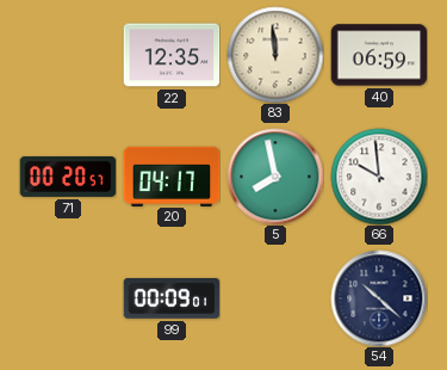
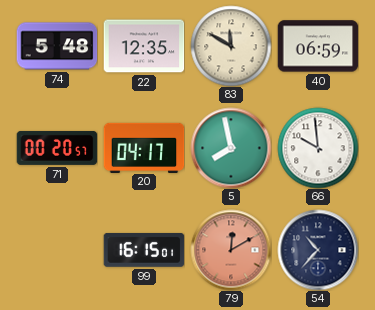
74: none -> 5:48 (57, 46)
83: 11:59 -> 11:50 (231, 46)
99: 00:09 -> 16:15 (144, 250)
79: none -> 12:10 (231, 250)
54: 10:22 -> 10:37 (318, 250)
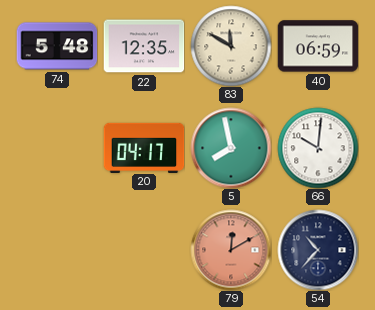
71: 00:20 -> none (57, 148)
66: 9:59 -> 10:01 (318, 148)
99: 16:15 -> none (144, 250)
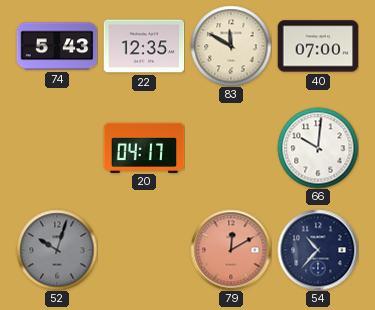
74: 5:48 -> 5:43 (57, 46)
40: 06:59 -> 07:00 (318, 46)
5: 7:58 -> none (231, 148)
52: none -> 10:03 (57, 250)
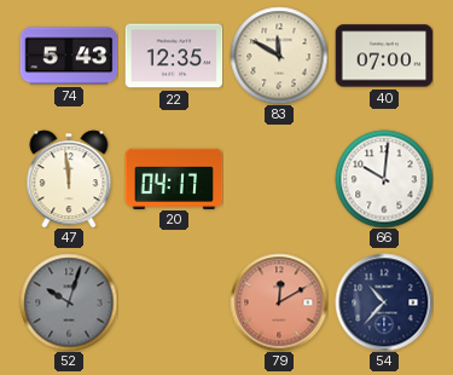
47: none -> 11:59 (69, 179)
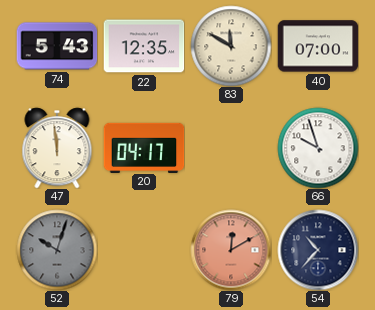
66: 10:01 -> 9:57 (318, 148)
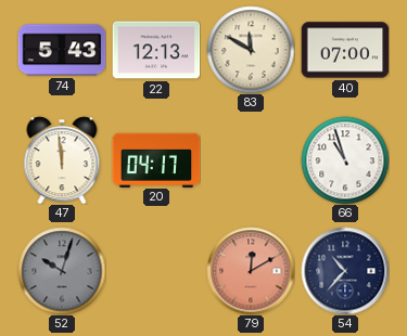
22: 12:35 -> 12:13 (156, 50)
66: 9:57 -> 10:57 (345, 160)
